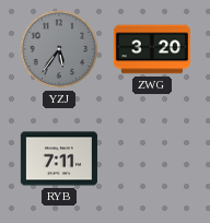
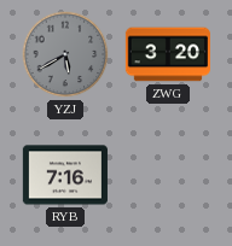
YZJ: 5:36 -> 5:40 (65, 54)
RYB: 7:11 -> 7:16 (65, 175)
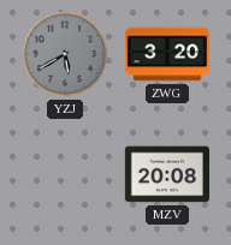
RYB: 7:16 -> none (65, 175)
MZV: none -> 20:08 (167, 174)
